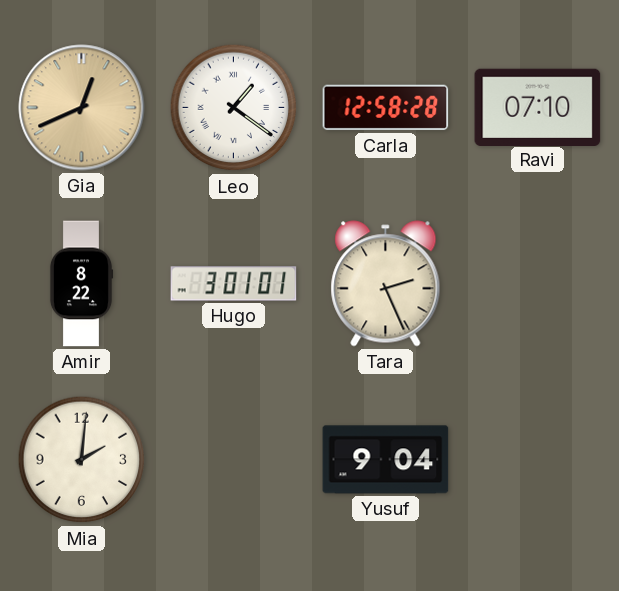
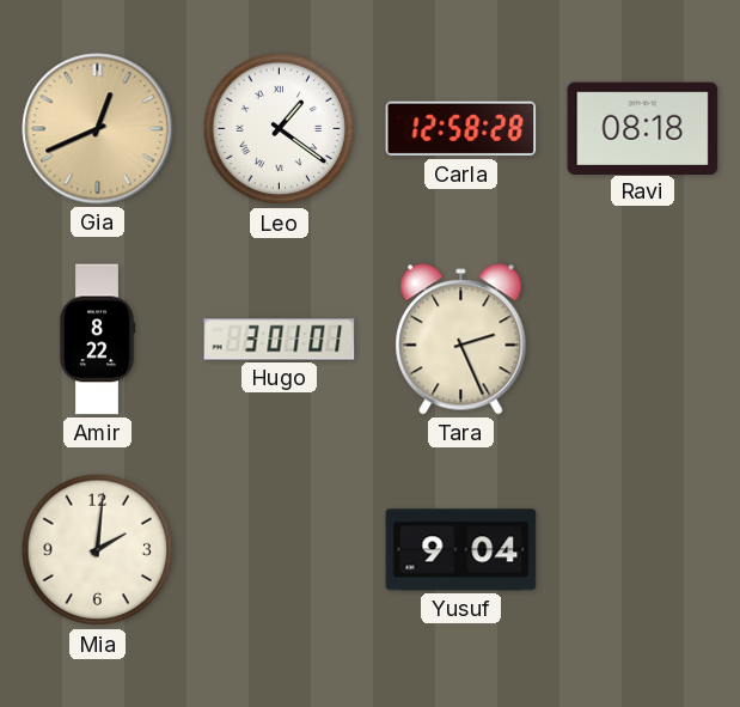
Ravi: 07:10 -> 08:18 (643, 128)
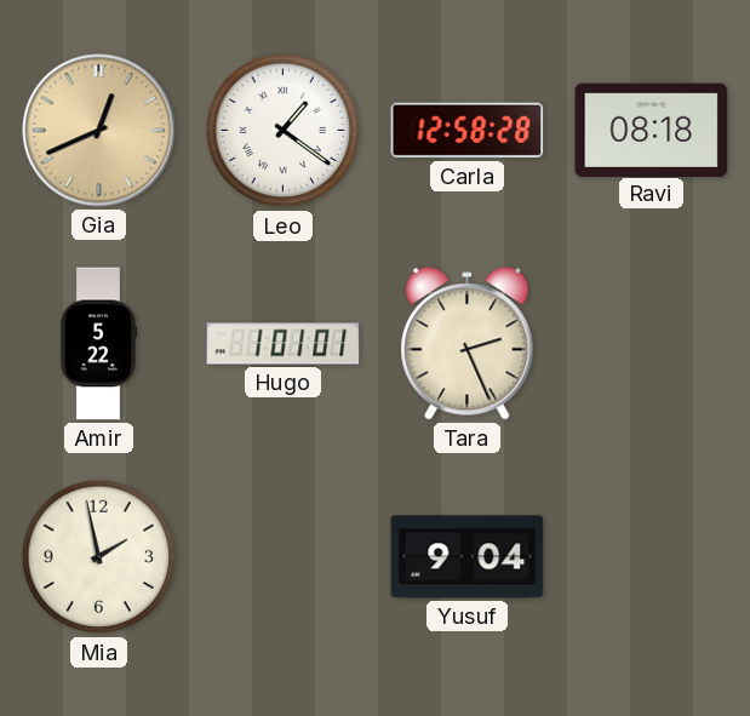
Amir: 8:22 -> 5:22 (98, 344)
Hugo: 3:01 -> 1:01 (284, 344)
Mia: 2:01 -> 1:58 (99, 557)
